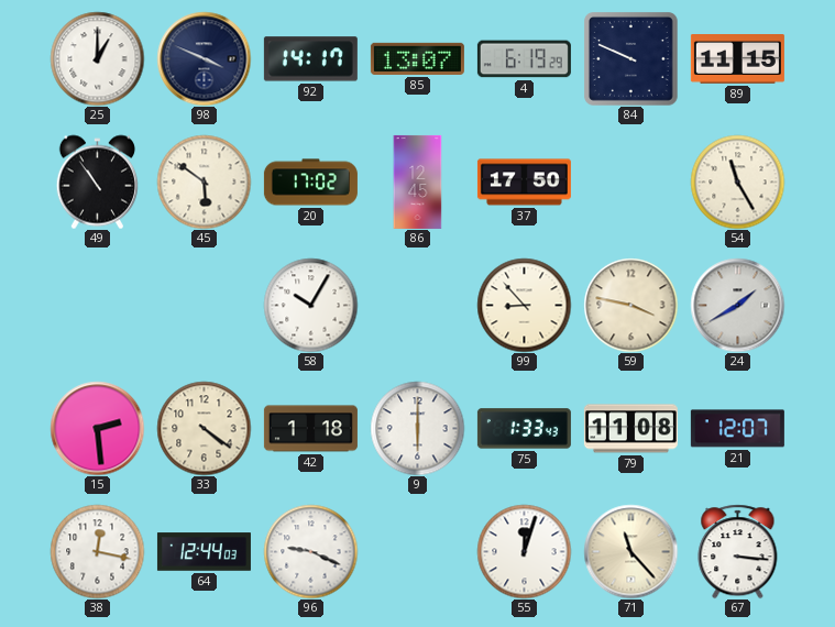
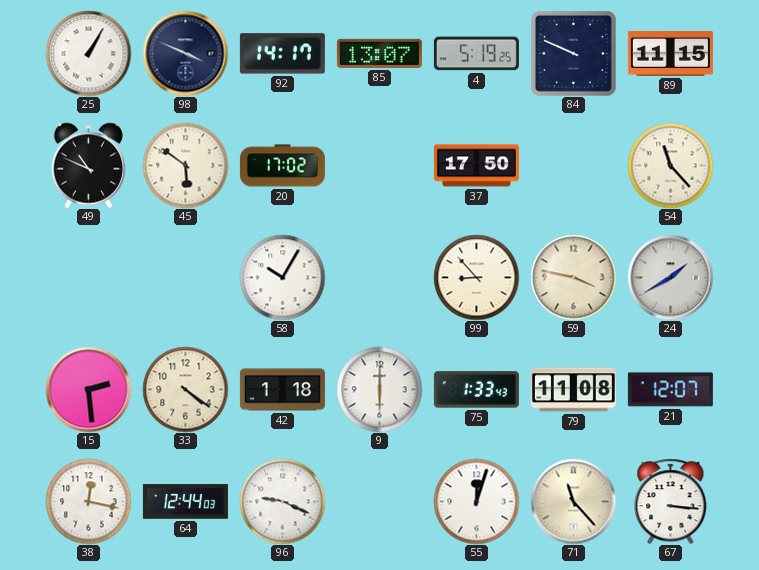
25: 1:00 -> 1:05 (88, 53)
4: 6:19 -> 5:19 (476, 54)
49: 10:54 -> 10:49 (88, 165)
86: 12:45 -> none (418, 182)
54: 11:25 -> 11:23 (670, 165)
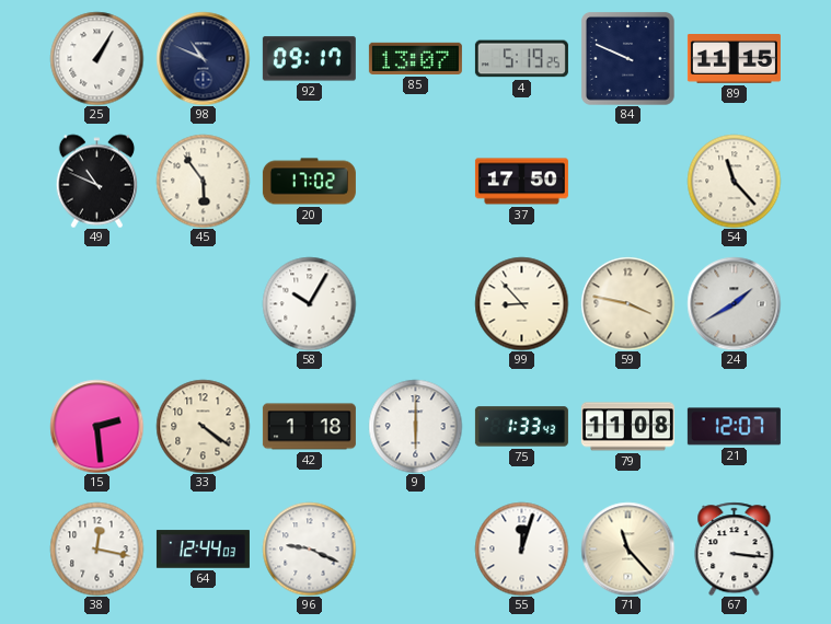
98: 3:49 -> 10:49 (203, 58)
92: 14:17 -> 09:17 (309, 59)
45: 5:51 -> 5:54 (203, 181)
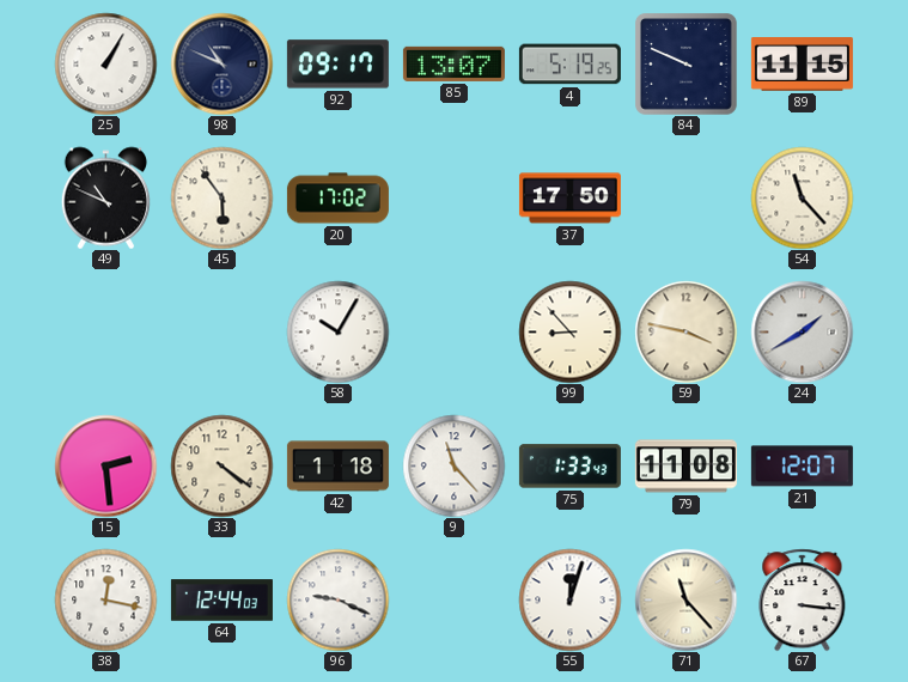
9: 6:00 -> 11:23 (453, 465)
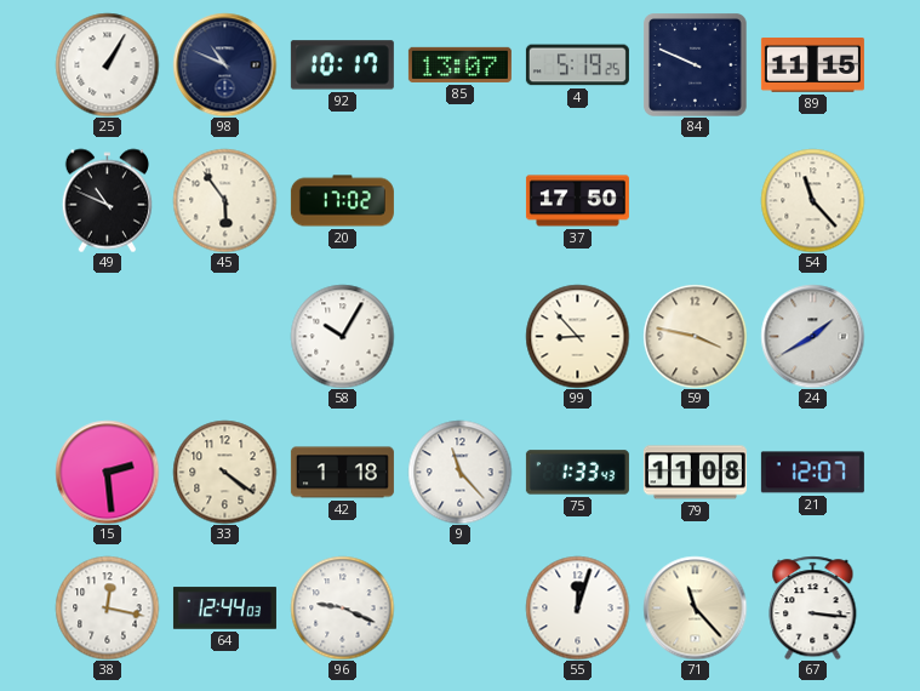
92: 09:17 -> 10:17 (342, 65)
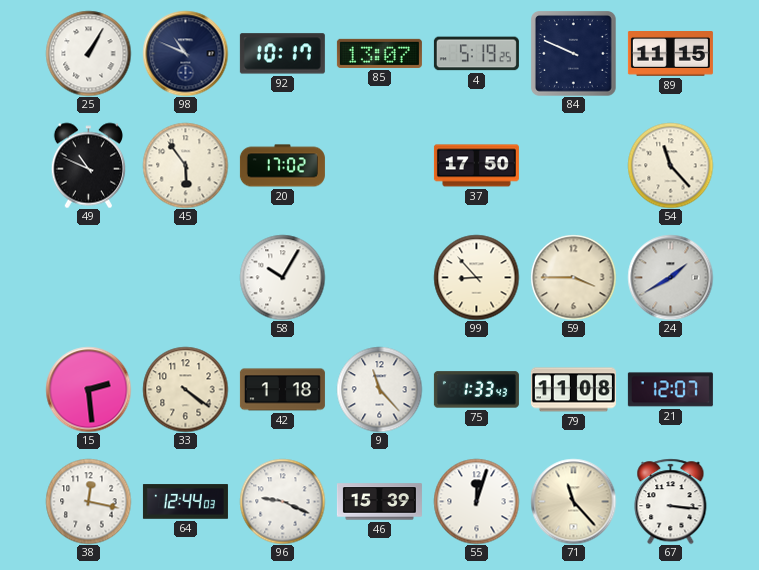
59: 3:47 -> 3:45 (573, 277)
46: none -> 15:39 (379, 502)
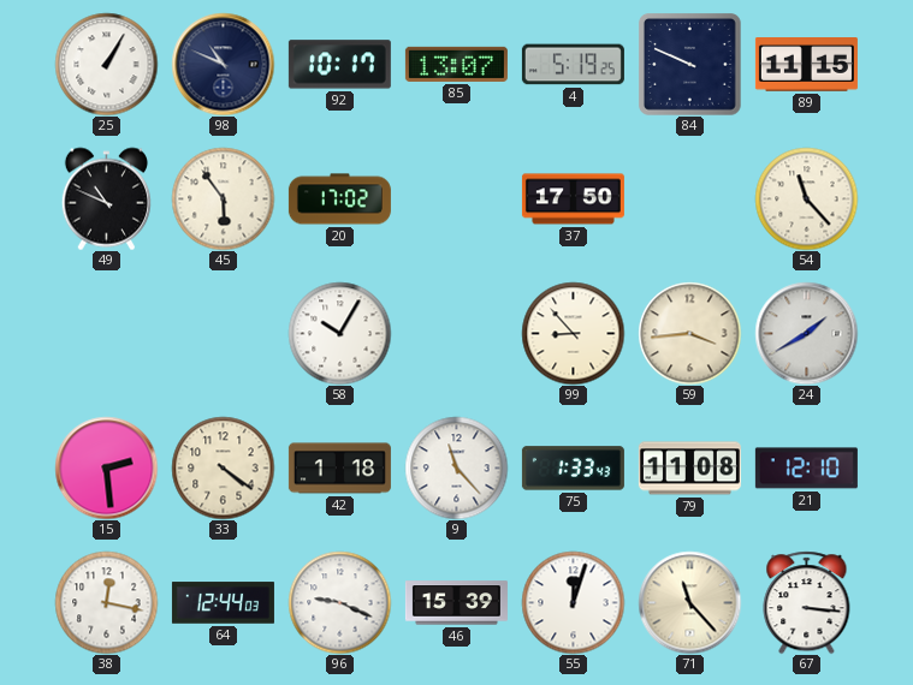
59: 3:45 -> 3:44 (689, 333)
21: 12:07 -> 12:10 (806, 469)
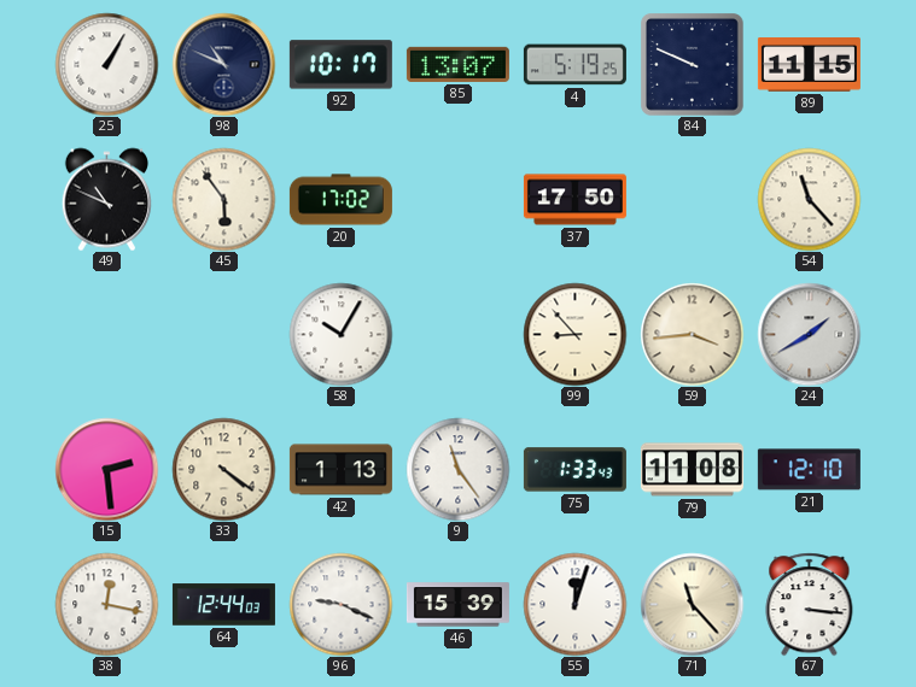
42: 1:18 -> 1:13 (340, 470)
9: 11:23 -> 11:24 (457, 469)
